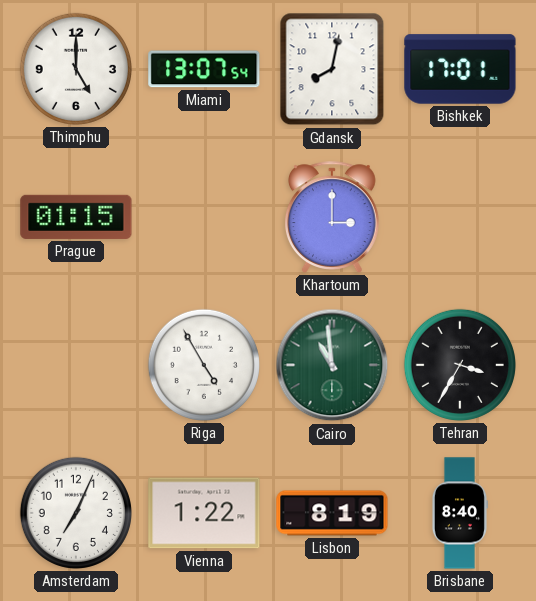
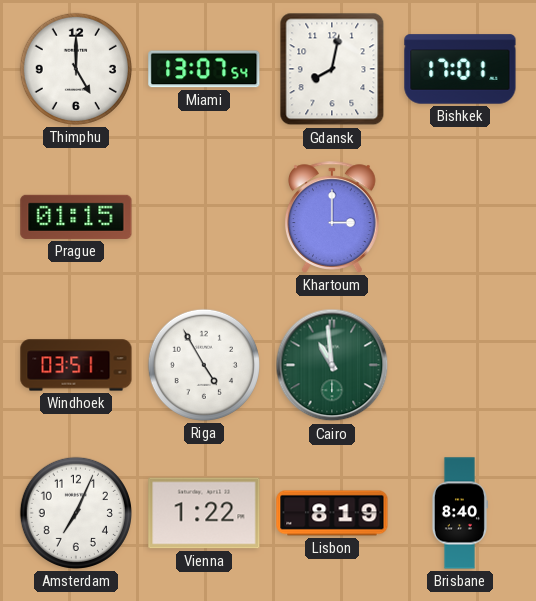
Windhoek: none -> 03:51 (76, 365)
Tehran: 3:35 -> none (460, 365)
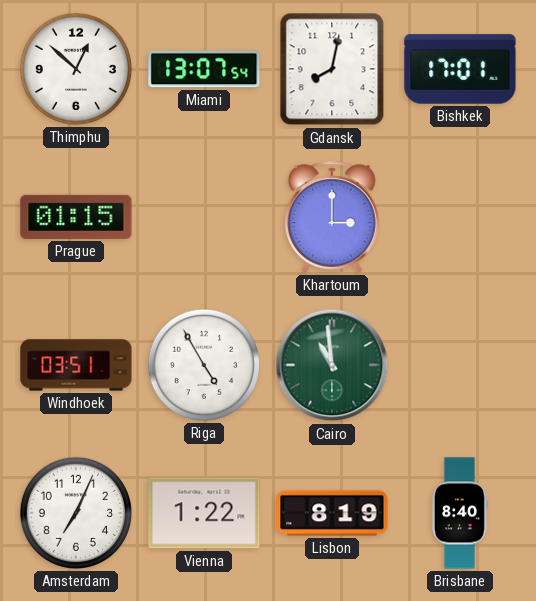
Thimphu: 5:00 -> 12:52 (76, 69)
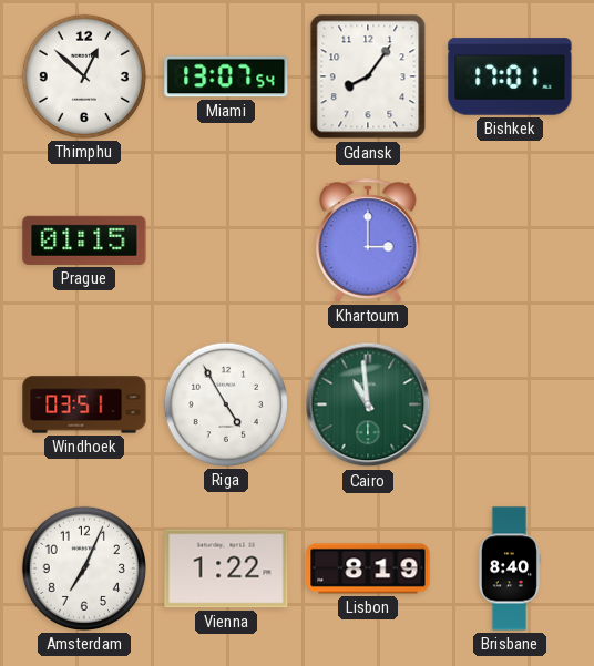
Gdansk: 8:02 -> 8:06 (368, 76)
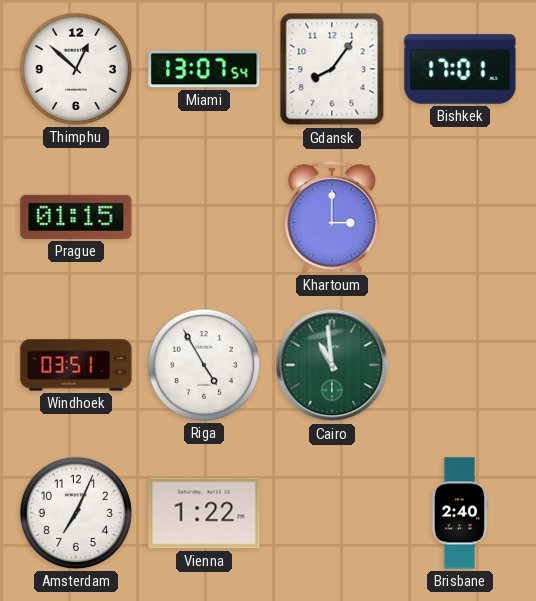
Lisbon: 8:19 -> none (368, 568)
Brisbane: 8:40 -> 2:40 (459, 513)
